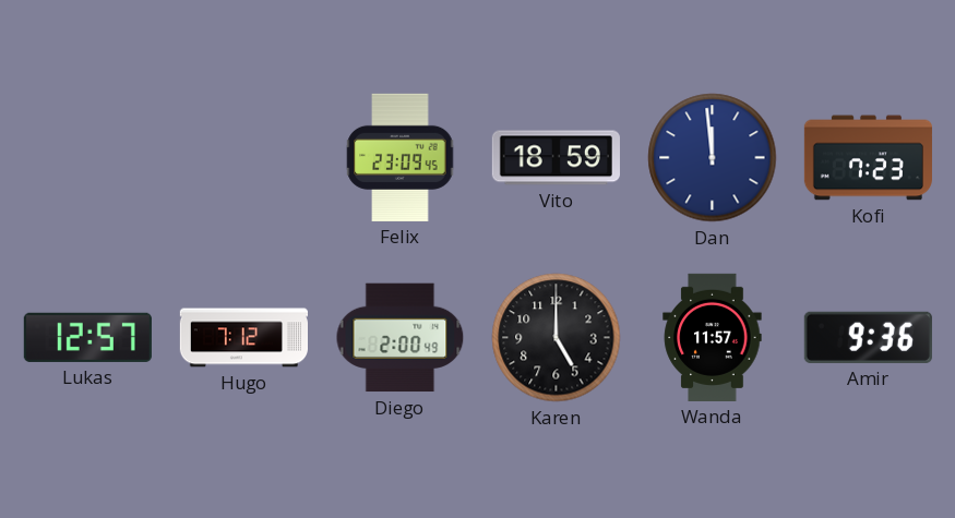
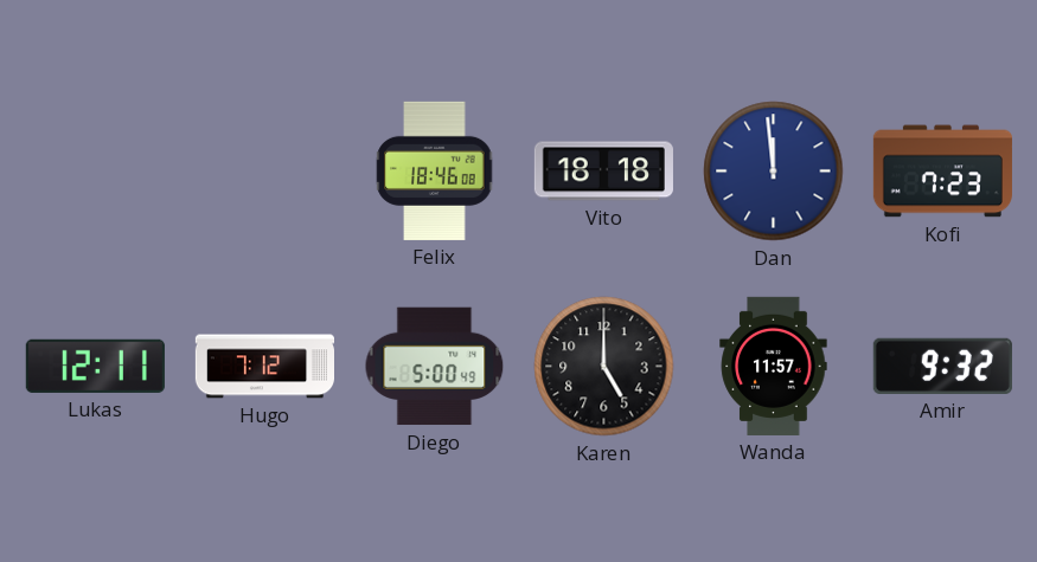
Felix: 23:09 -> 18:46 (435, 170)
Vito: 18:59 -> 18:18 (603, 172)
Lukas: 12:57 -> 12:11 (95, 366)
Diego: 2:00 -> 5:00 (435, 367)
Amir: 9:36 -> 9:32 (942, 366)
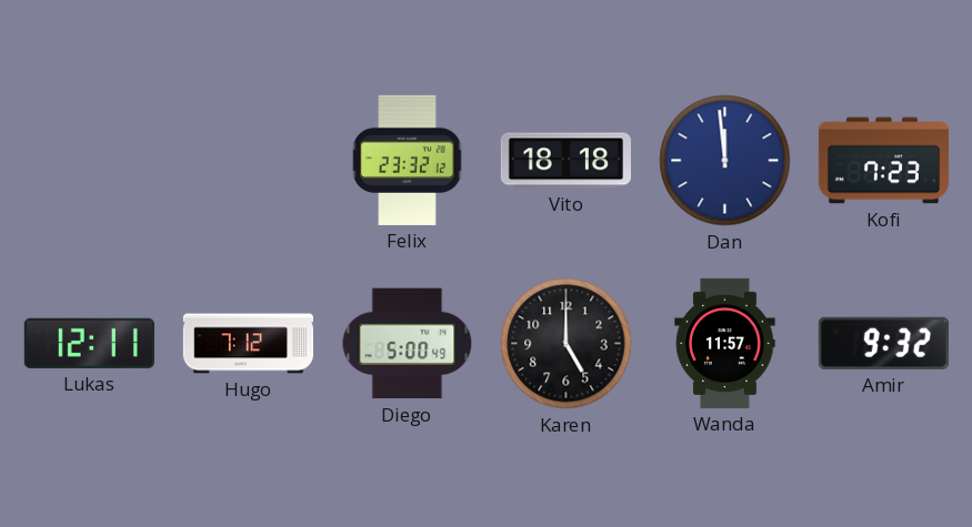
Felix: 18:46 -> 23:32 (408, 160)
